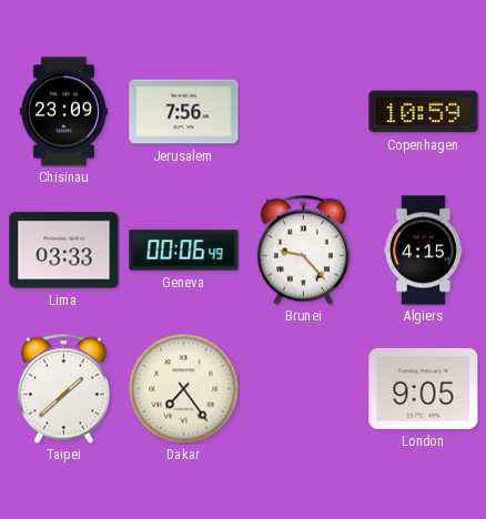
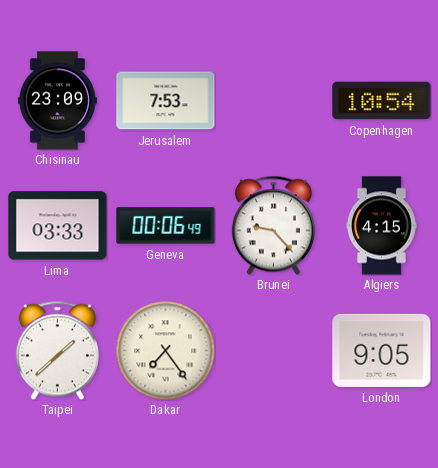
Jerusalem: 7:56 -> 7:53 (166, 101)
Copenhagen: 10:59 -> 10:54 (382, 101)
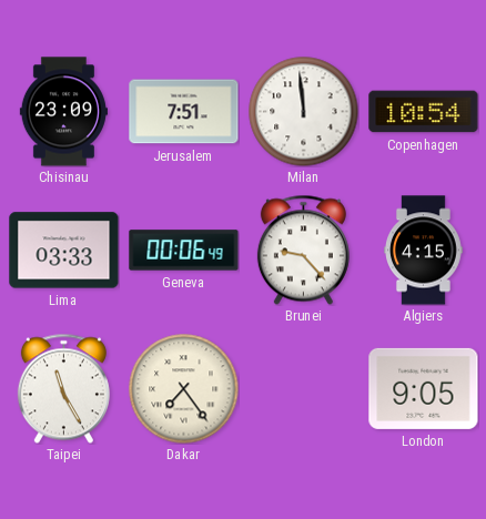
Jerusalem: 7:53 -> 7:51 (184, 112)
Milan: none -> 11:59 (304, 112)
Taipei: 1:38 -> 11:25 (63, 388)
